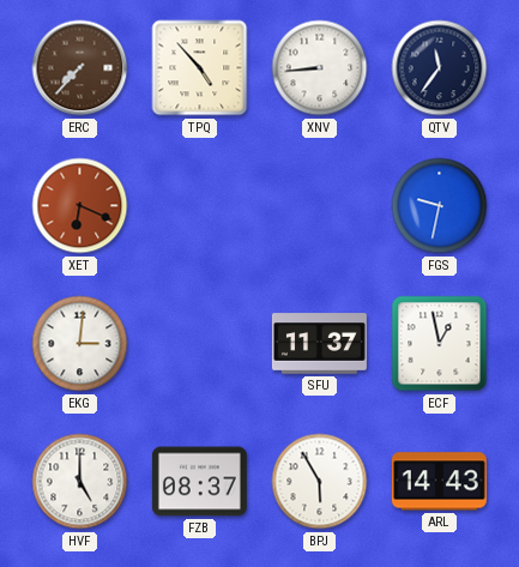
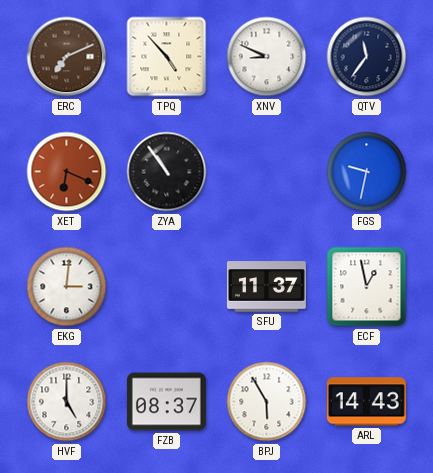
ERC: 7:37 -> 7:11 (67, 57)
XNV: 8:44 -> 8:49 (267, 57)
ZYA: none -> 10:54 (167, 172)
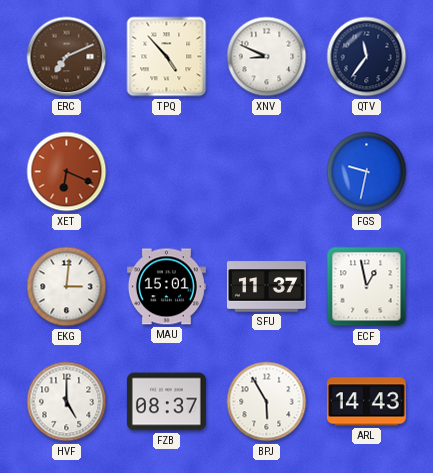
ZYA: 10:54 -> none (167, 172)
MAU: none -> 15:01 (166, 287)
